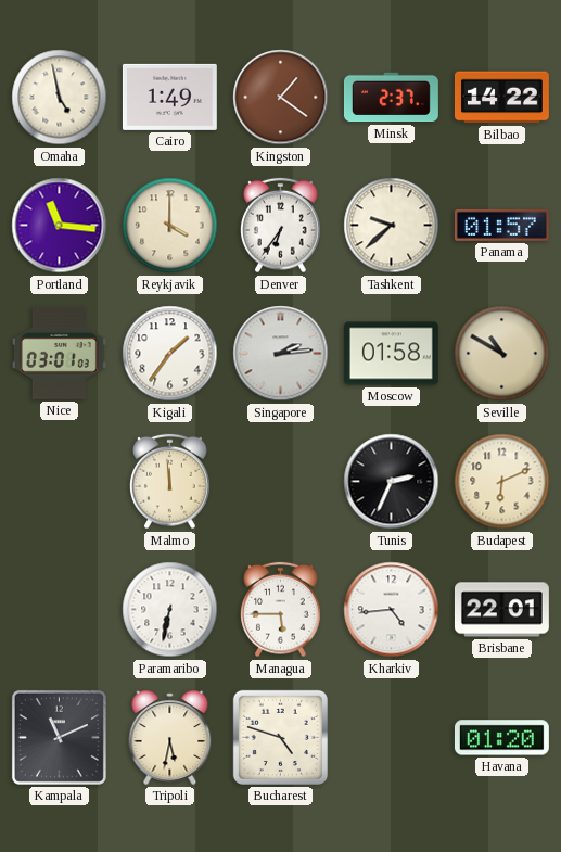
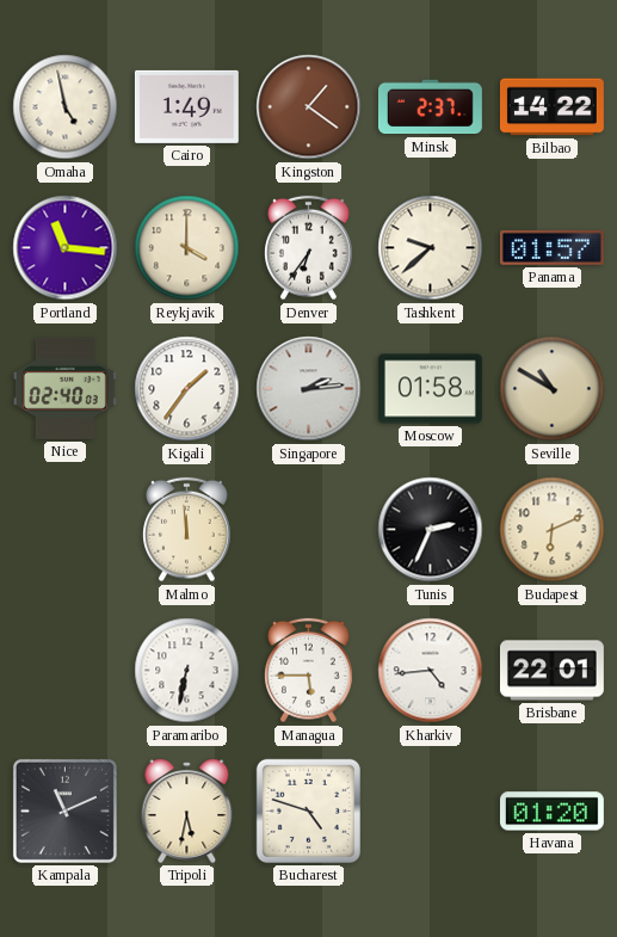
Nice: 03:01 -> 02:40 (64, 388)
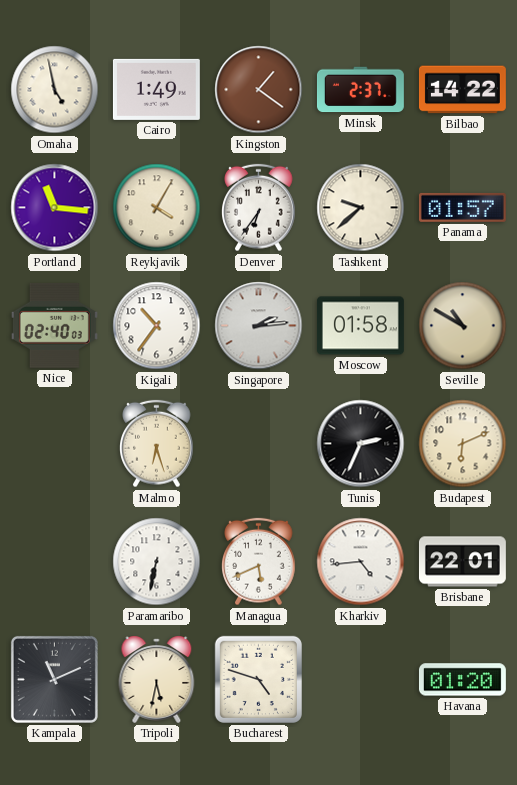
Reykjavik: 4:00 -> 4:05 (157, 208)
Kigali: 1:36 -> 10:36 (157, 326)
Malmo: 11:59 -> 6:27 (157, 444)
Managua: 5:45 -> 5:41 (259, 562)
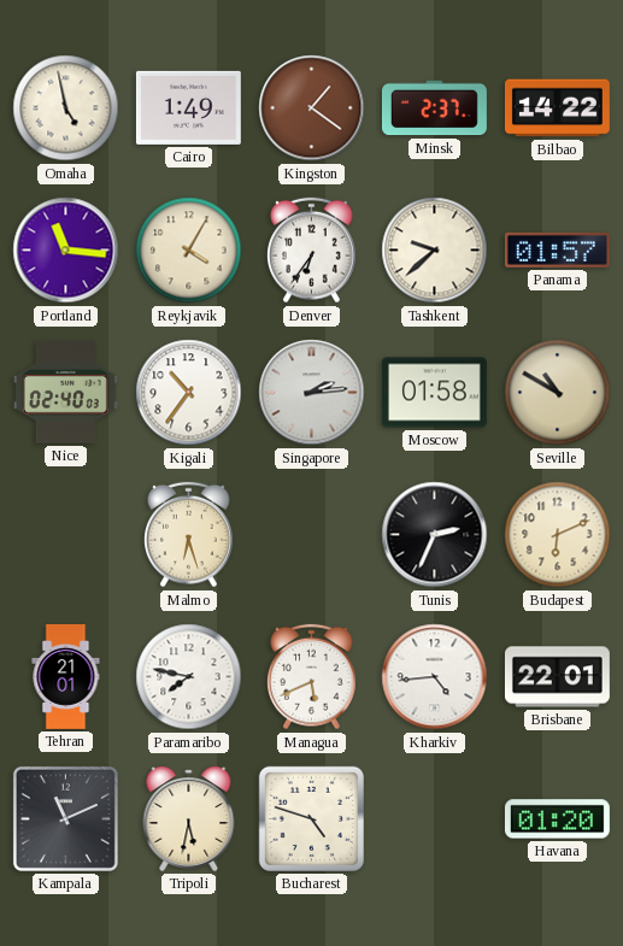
Tehran: none -> 21:01 (66, 677)
Paramaribo: 6:32 -> 7:47 (189, 677)
